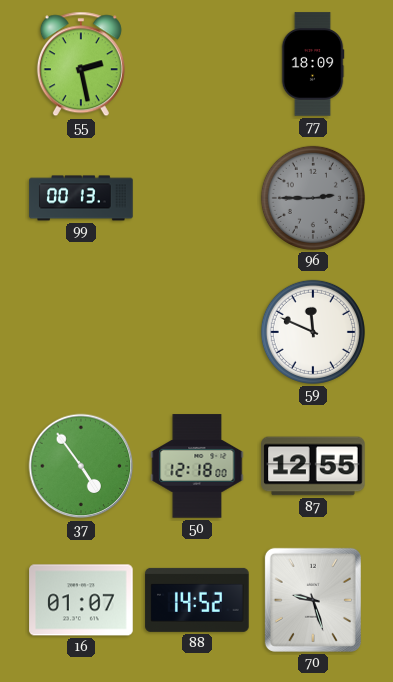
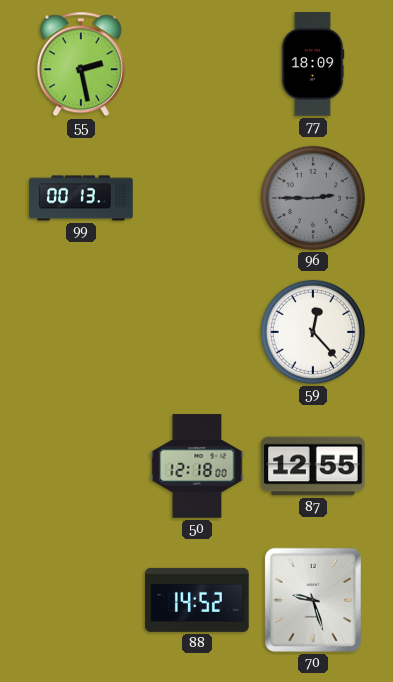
59: 11:49 -> 12:23 (313, 332)
37: 4:54 -> none (81, 466)
16: 01:07 -> none (81, 600)
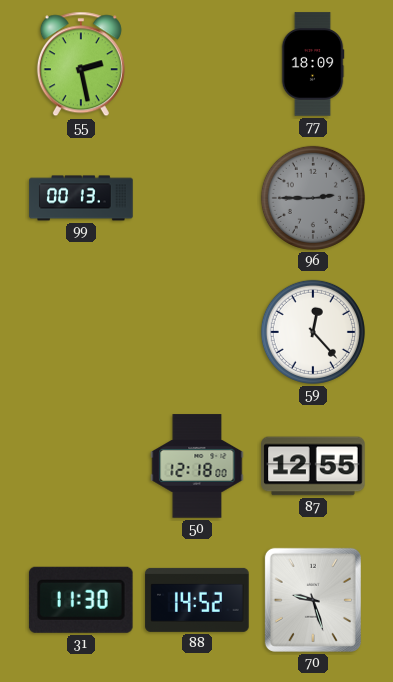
31: none -> 11:30 (81, 600)
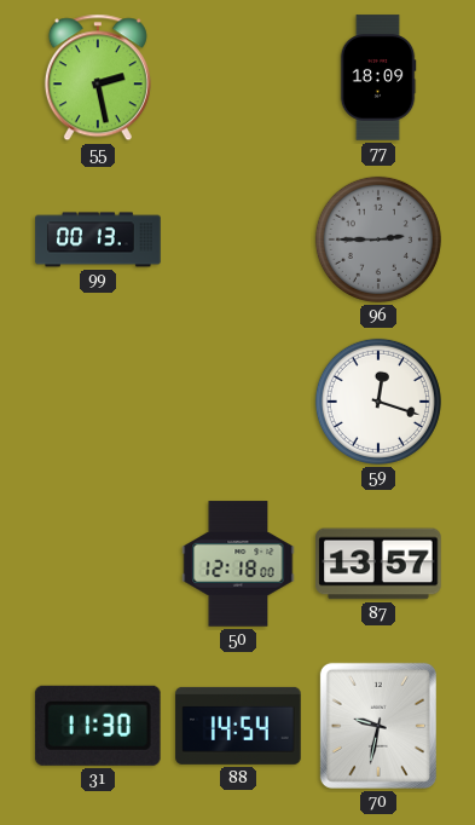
59: 12:23 -> 12:18 (378, 402)
87: 12:55 -> 13:57 (378, 564)
88: 14:52 -> 14:54 (238, 726)
70: 9:27 -> 9:32 (378, 726)
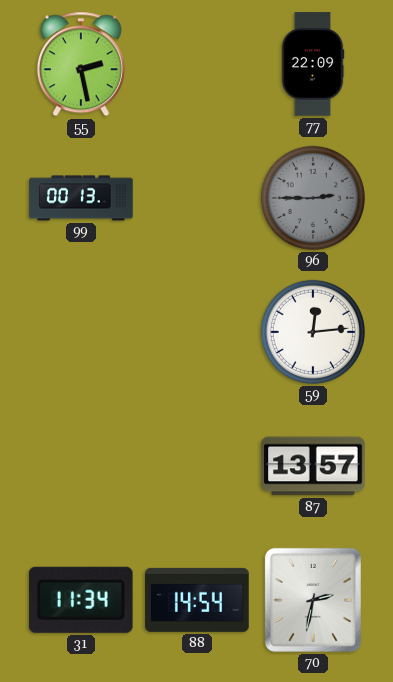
77: 18:09 -> 22:09 (313, 64)
59: 12:18 -> 12:14 (313, 332)
50: 12:18 -> none (238, 564)
31: 11:30 -> 11:34 (81, 600)
70: 9:32 -> 2:32 (313, 600)
